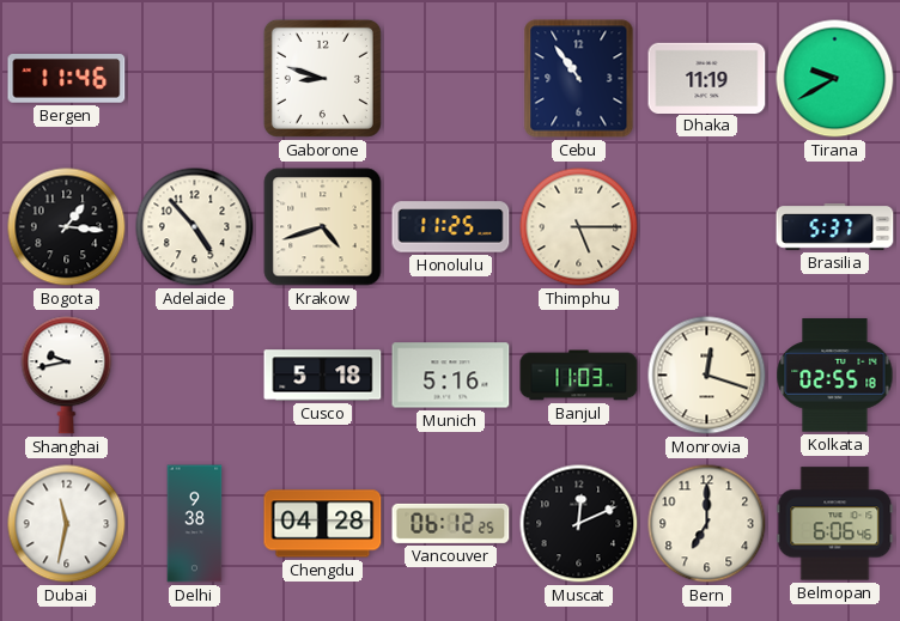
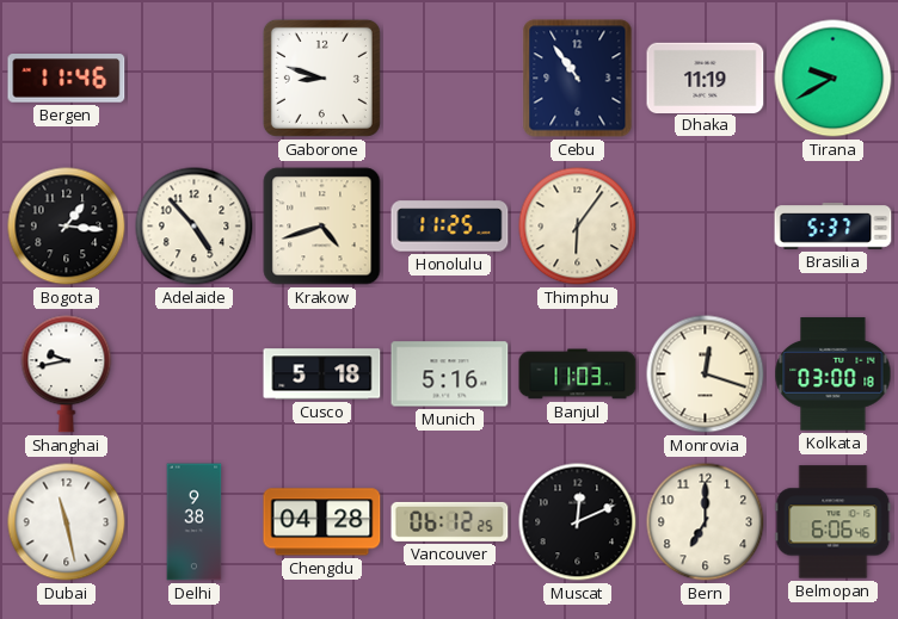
Thimphu: 5:15 -> 6:06 (578, 227)
Kolkata: 02:55 -> 03:00 (834, 375)
Dubai: 11:32 -> 11:28 (67, 522)
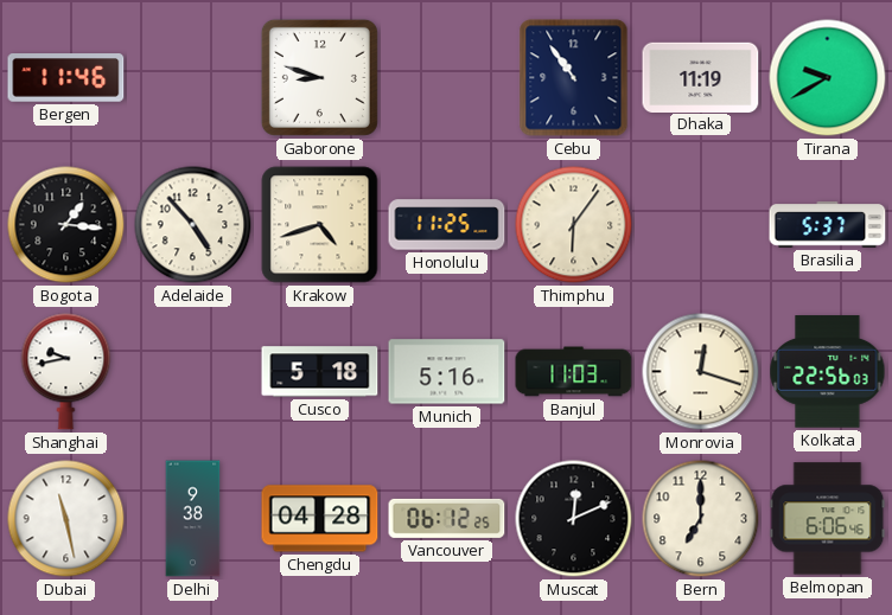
Kolkata: 03:00 -> 22:56 (828, 372)
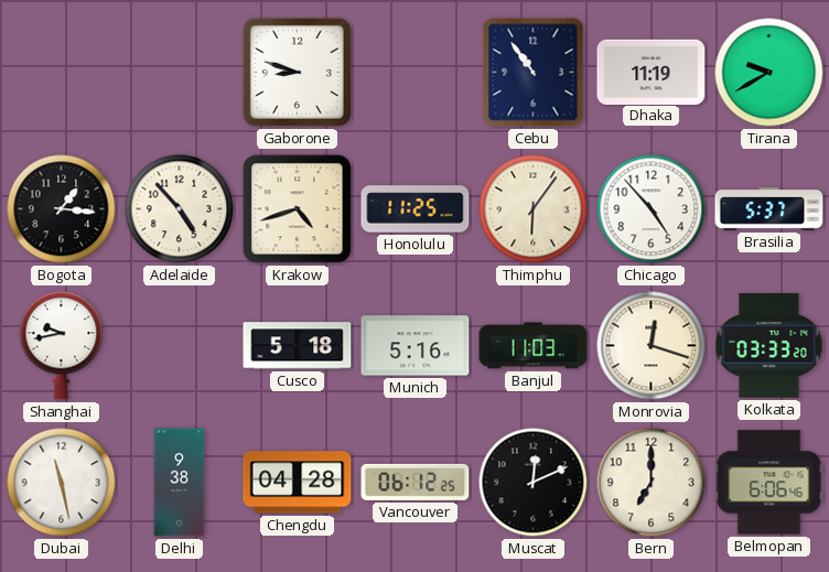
Bergen: 11:46 -> none (66, 78)
Chicago: none -> 4:53 (652, 209)
Kolkata: 22:56 -> 03:33 (769, 346)
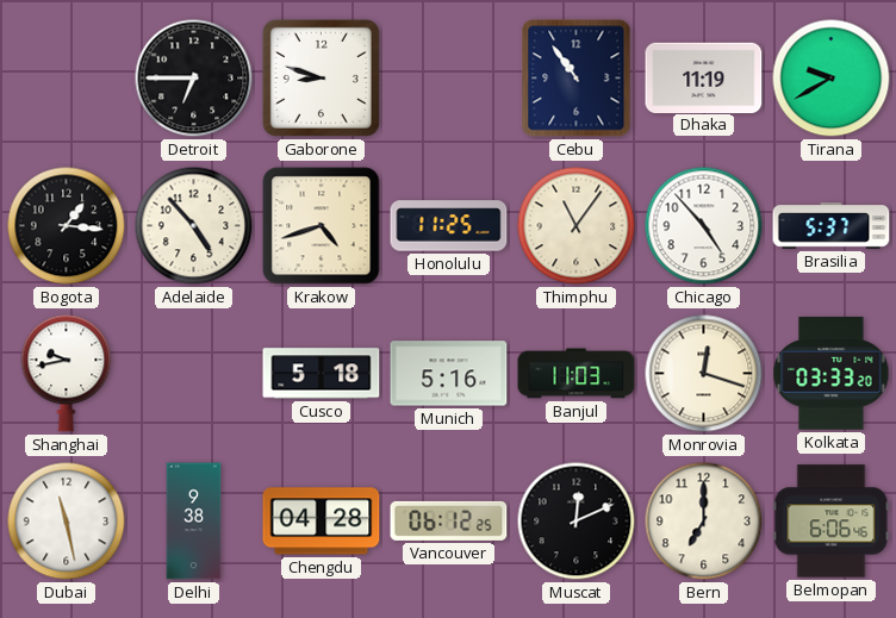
Detroit: none -> 6:45 (194, 79)
Thimphu: 6:06 -> 11:06 (577, 226)
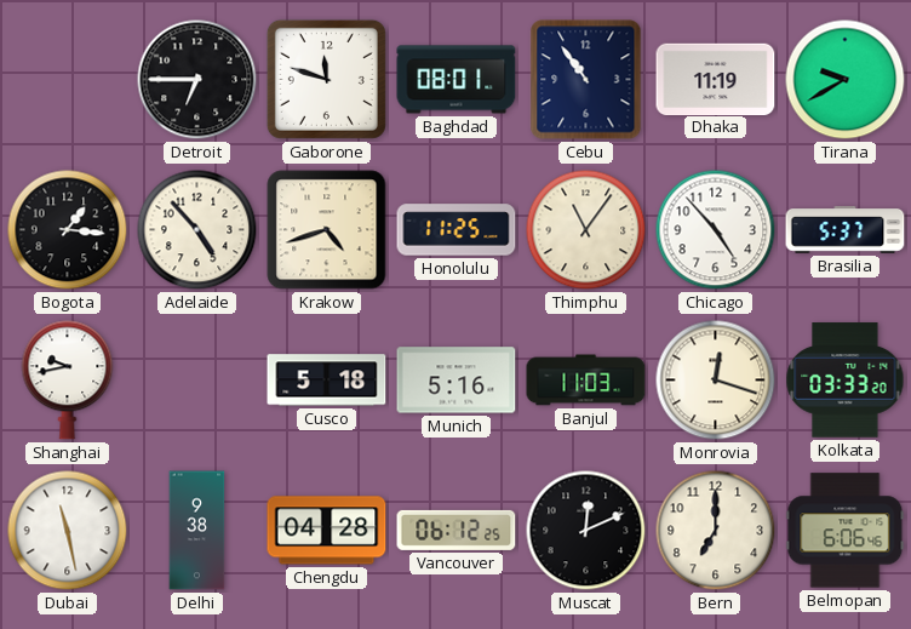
Gaborone: 8:48 -> 11:48 (326, 79)
Baghdad: none -> 08:01 (457, 80)
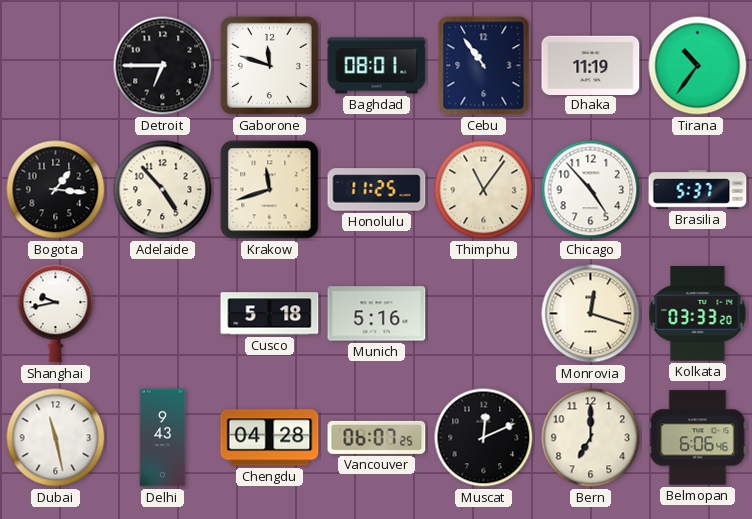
Tirana: 9:40 -> 10:36 (698, 66)
Krakow: 4:42 -> 11:42 (270, 190)
Banjul: 11:03 -> none (586, 381)
Delhi: 9:38 -> 9:43 (163, 438)
Vancouver: 06:12 -> 06:07 (377, 437)
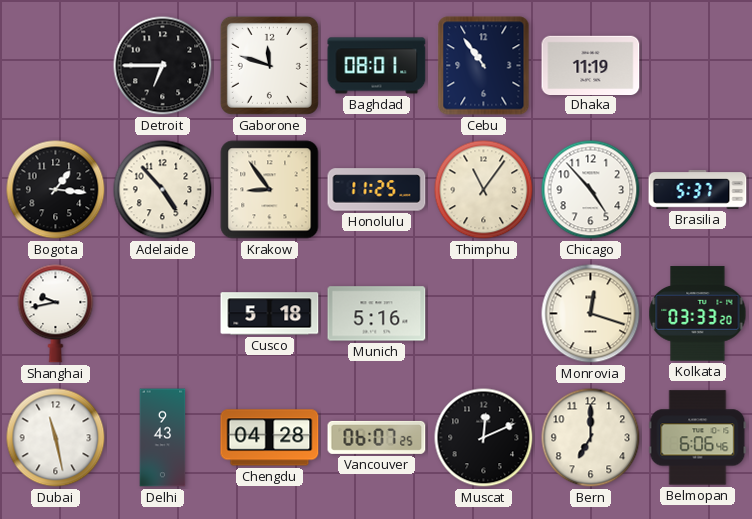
Tirana: 10:36 -> none (698, 66)
Krakow: 11:42 -> 8:54 (270, 190)
